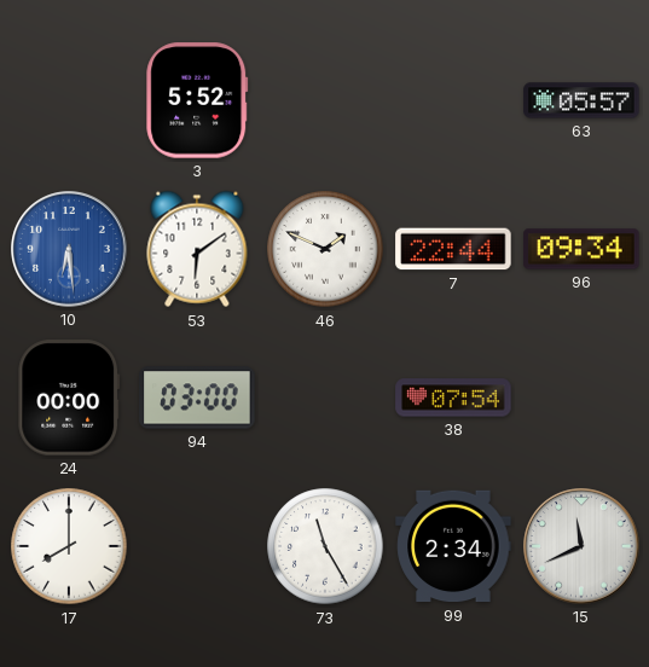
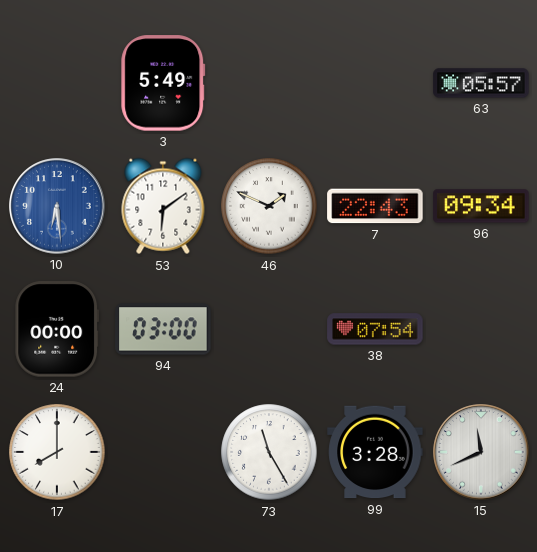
3: 5:52 -> 5:49 (163, 83)
7: 22:44 -> 22:43 (375, 206)
99: 2:34 -> 3:28 (375, 452)
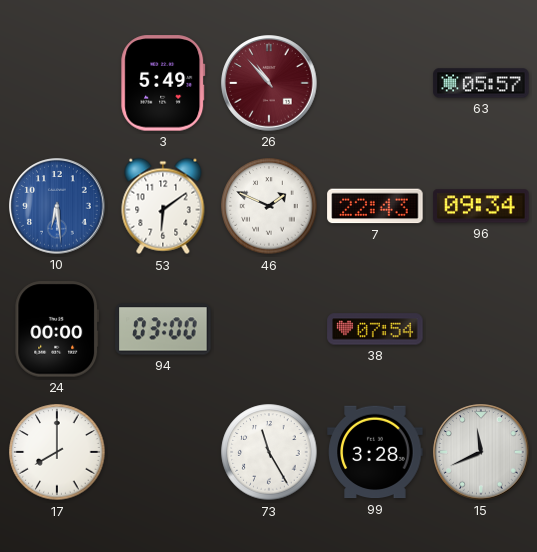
26: none -> 10:53 (269, 83)
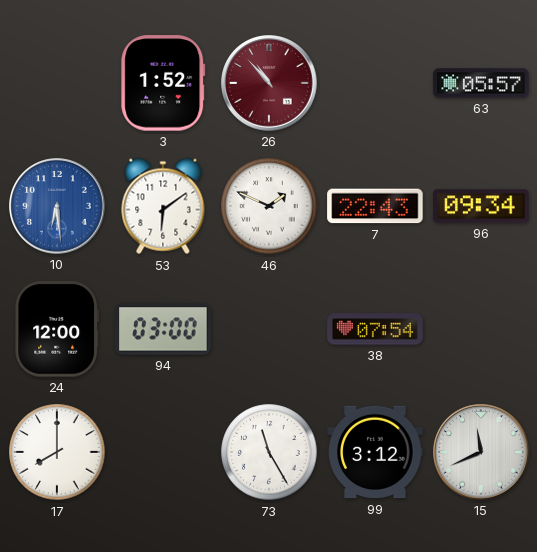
3: 5:49 -> 1:52 (163, 83)
24: 00:00 -> 12:00 (57, 329)
99: 3:28 -> 3:12 (375, 452)
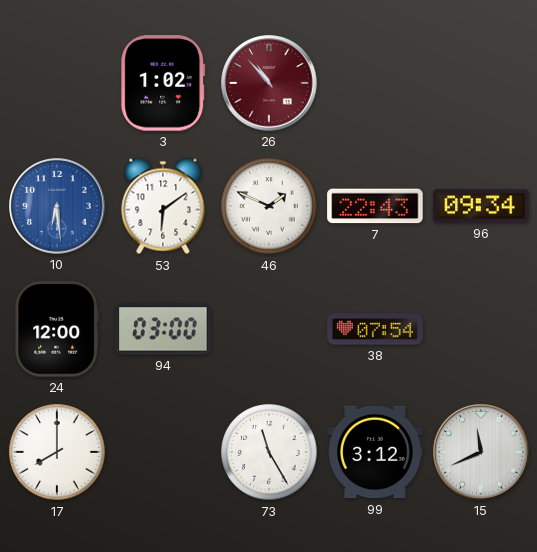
3: 1:52 -> 1:02 (163, 83)
63: 05:57 -> none (481, 83)
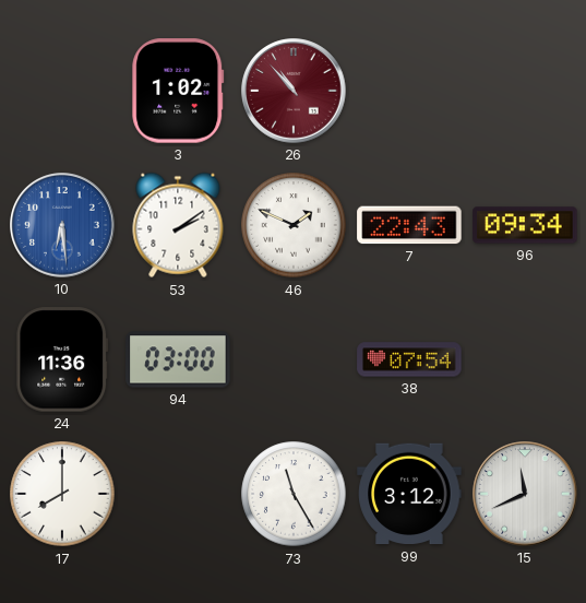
53: 6:09 -> 2:09 (178, 225)
24: 12:00 -> 11:36 (62, 359)
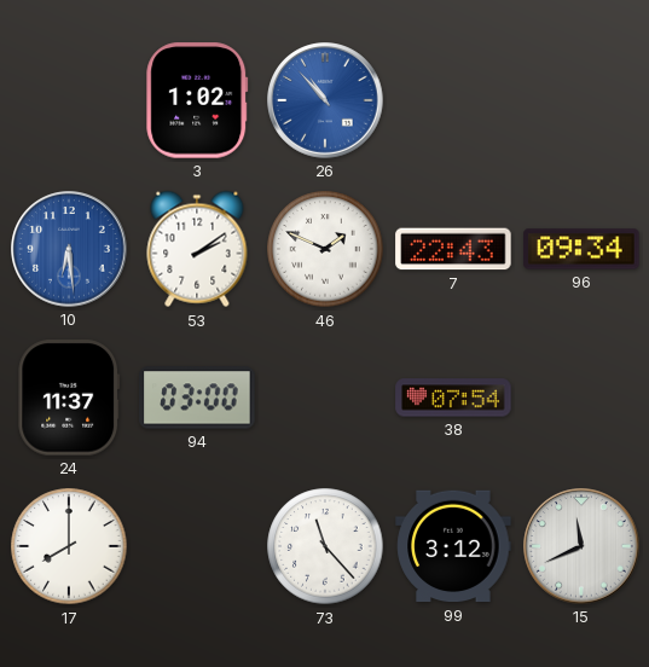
26 dial: burgundy -> blue (325, 100)
24: 11:36 -> 11:37 (69, 398)
73: 11:25 -> 11:23 (325, 546)
